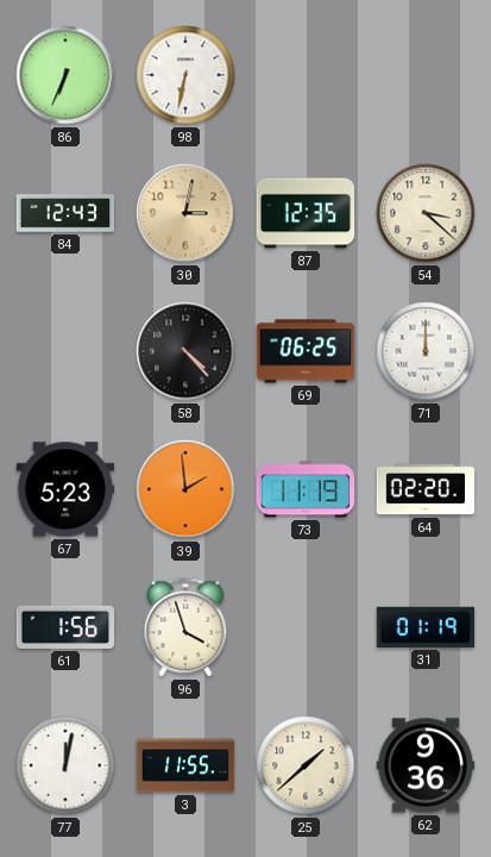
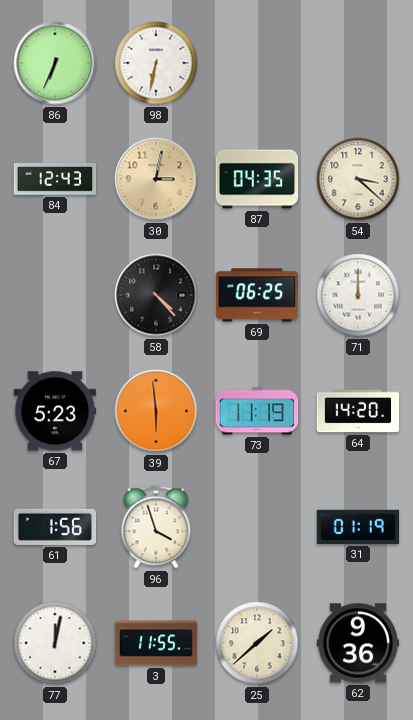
87: 12:35 -> 04:35 (257, 179)
39: 1:59 -> 5:59 (156, 411)
64: 02:20 -> 14:20 (358, 411)
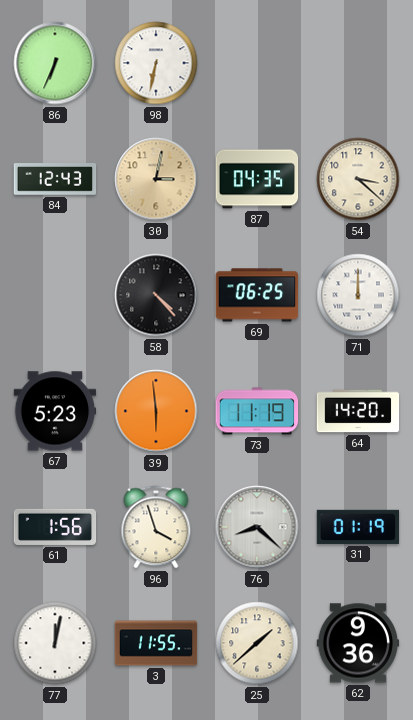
76: none -> 8:22 (257, 527)
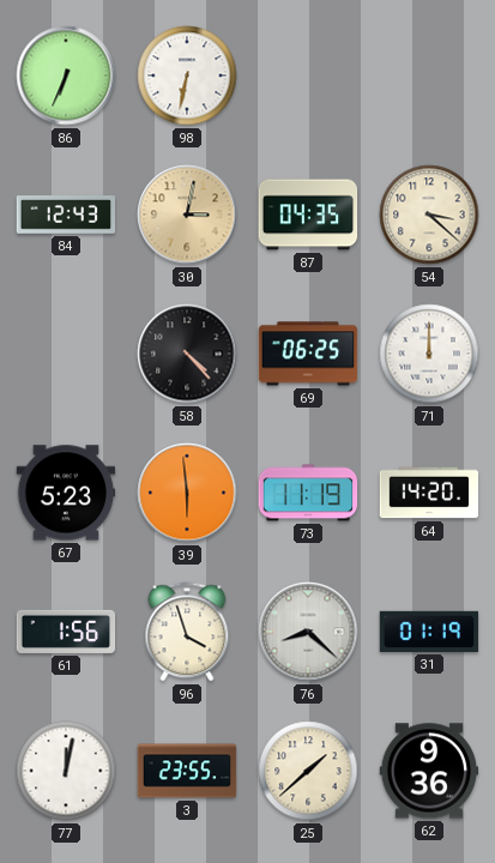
3: 11:55 -> 23:55 (187, 771)
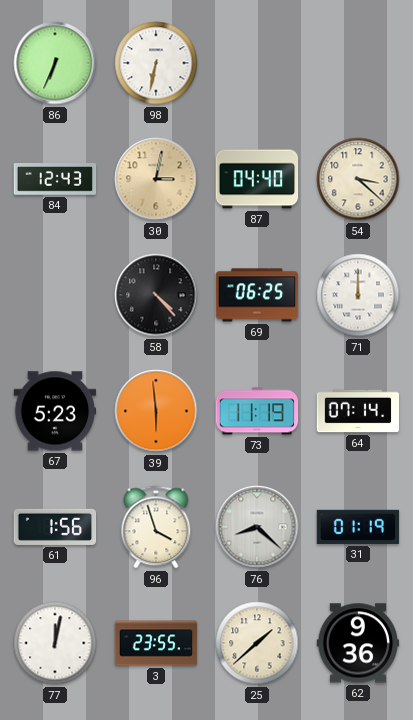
87: 04:35 -> 04:40 (257, 179)
64: 14:20 -> 07:14 (358, 411)
